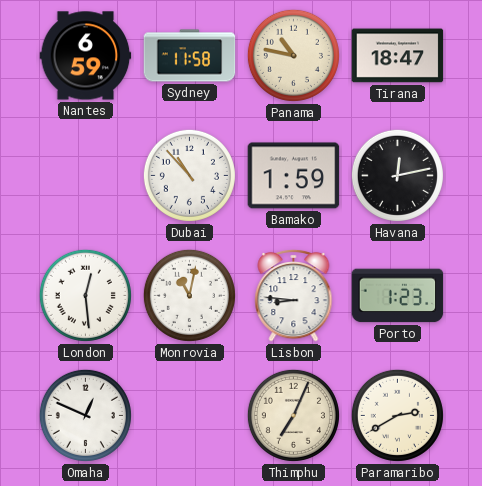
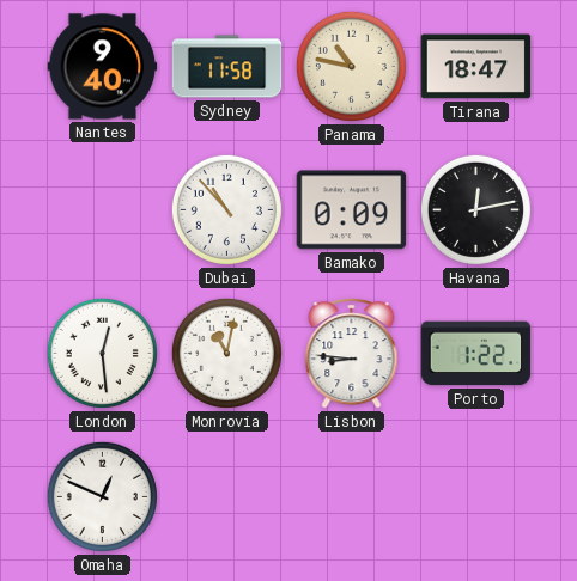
Nantes: 6:59 -> 9:40 (103, 67)
Bamako: 1:59 -> 0:09 (352, 210)
Porto: 1:23 -> 1:22 (476, 354)
Thimphu: 7:04 -> none (293, 415)
Paramaribo: 2:40 -> none (397, 415)
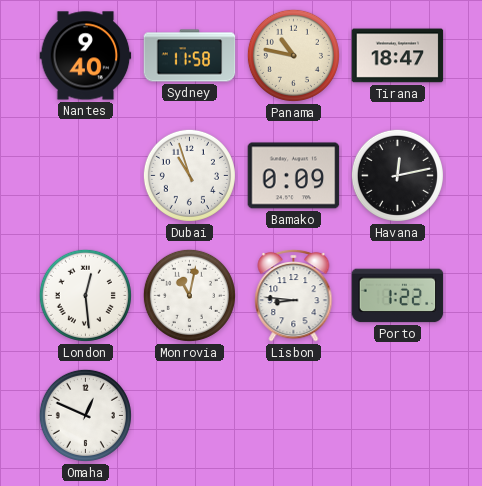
Dubai: 10:53 -> 10:57 (189, 175)
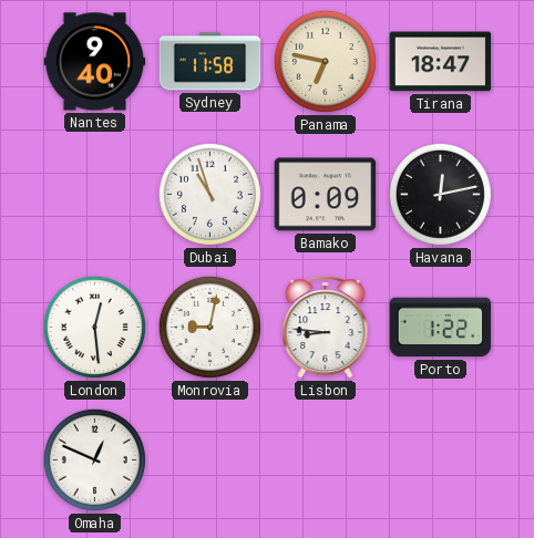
Panama: 10:47 -> 6:47 (325, 61)
Monrovia: 11:02 -> 9:02 (209, 327)
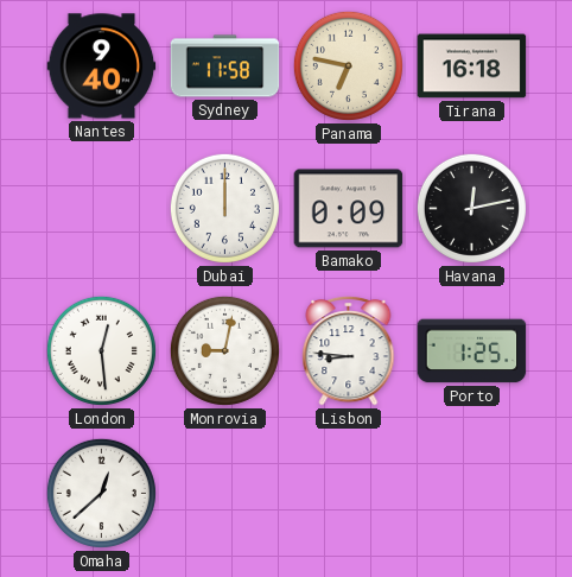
Tirana: 18:47 -> 16:18 (472, 66)
Dubai: 10:57 -> 12:00 (224, 208)
Porto: 1:22 -> 1:25 (472, 351)
Omaha: 12:49 -> 12:38 (101, 493)
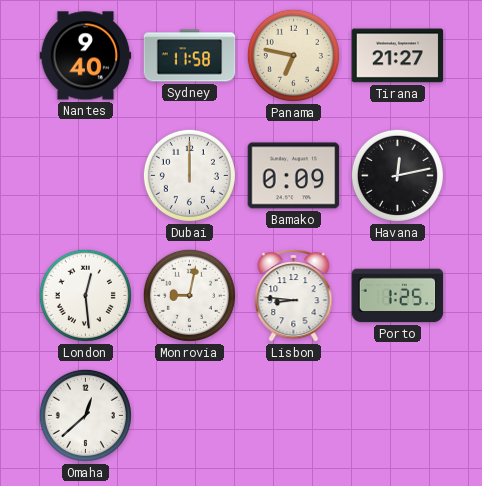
Tirana: 16:18 -> 21:27 (398, 56)
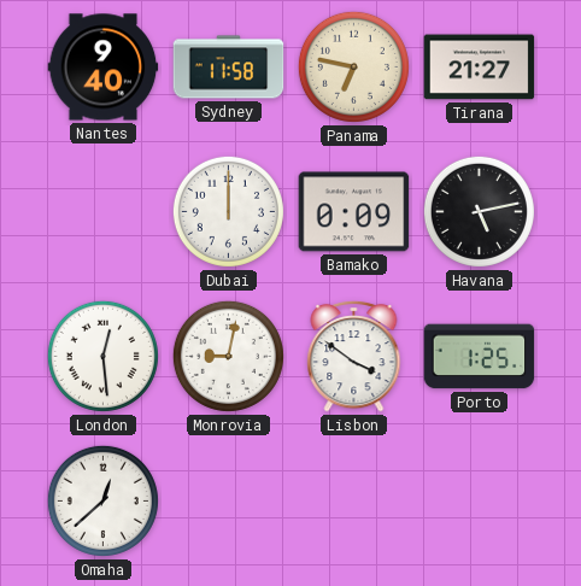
Havana: 12:13 -> 5:13 (479, 211)
Lisbon: 8:46 -> 3:51 (354, 356)
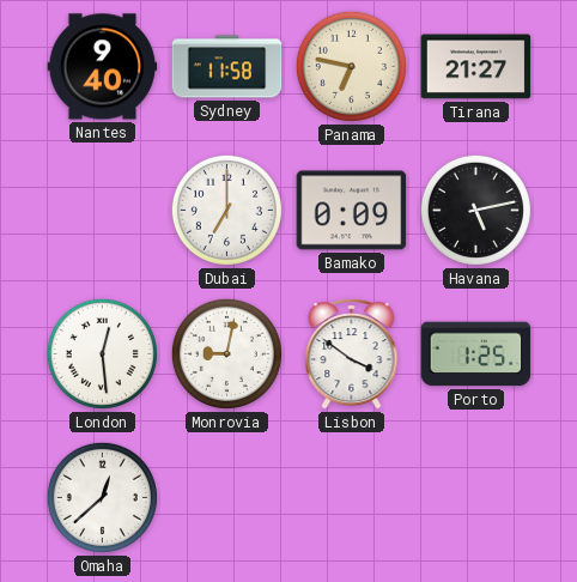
Dubai: 12:00 -> 7:00 (226, 210)
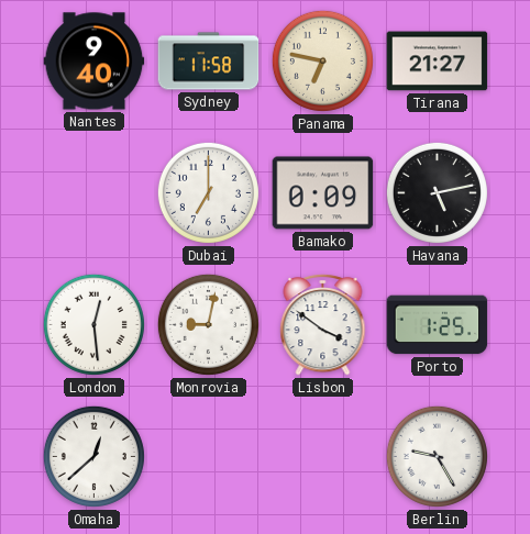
Berlin: none -> 9:25 (437, 456)
